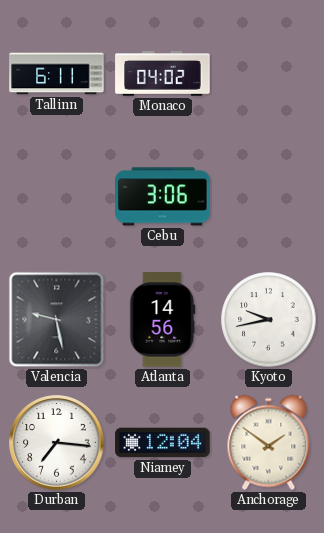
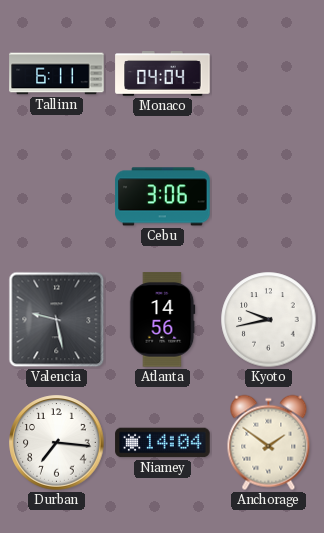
Monaco: 04:02 -> 04:04 (163, 74)
Niamey: 12:04 -> 14:04 (163, 443)
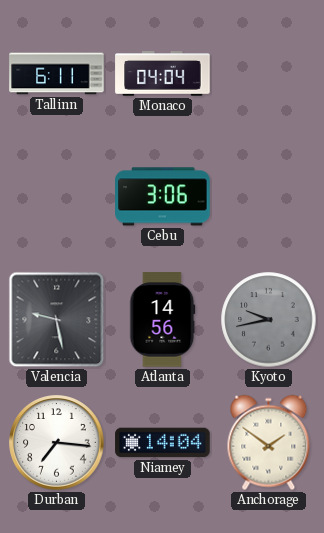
Kyoto dial: white -> grey (269, 320)
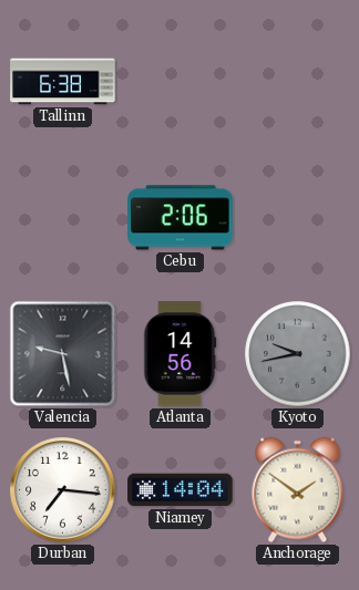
Tallinn: 6:11 -> 6:38 (63, 82)
Monaco: 04:04 -> none (163, 74)
Cebu: 3:06 -> 2:06 (181, 218)
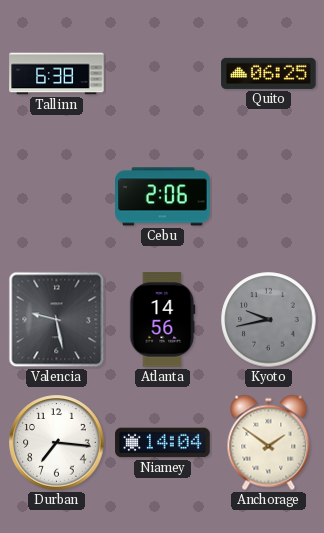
Quito: none -> 06:25 (269, 73)
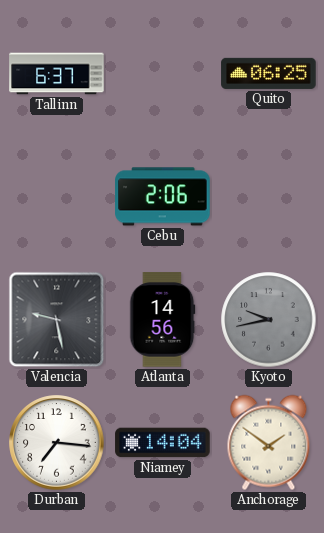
Tallinn: 6:38 -> 6:37 (57, 74)
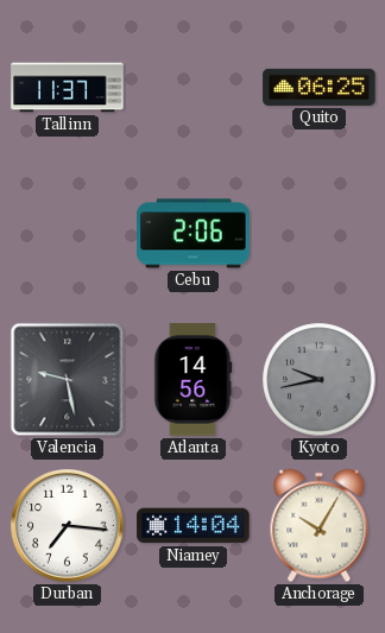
Tallinn: 6:37 -> 11:37 (68, 88)
Anchorage: 1:51 -> 10:05 (320, 526)
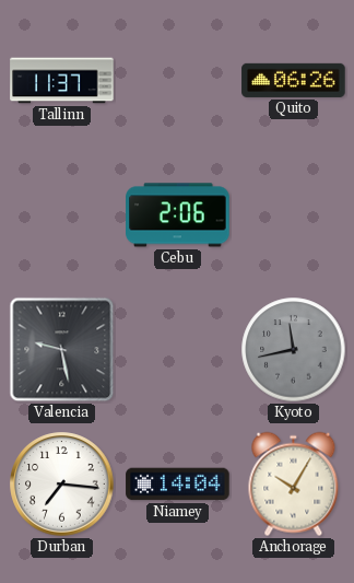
Quito: 06:25 -> 06:26 (294, 80)
Atlanta: 14:56 -> none (194, 380)
Kyoto: 9:43 -> 11:43 (294, 350)
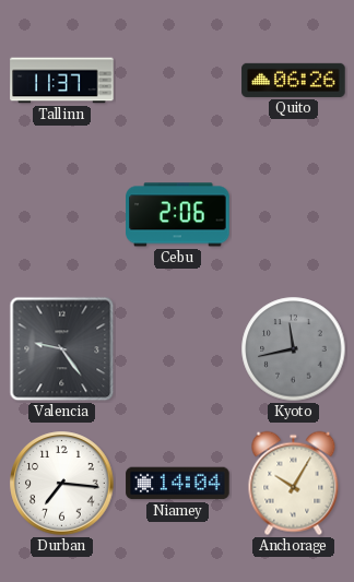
Valencia: 9:28 -> 9:24 (62, 349)
